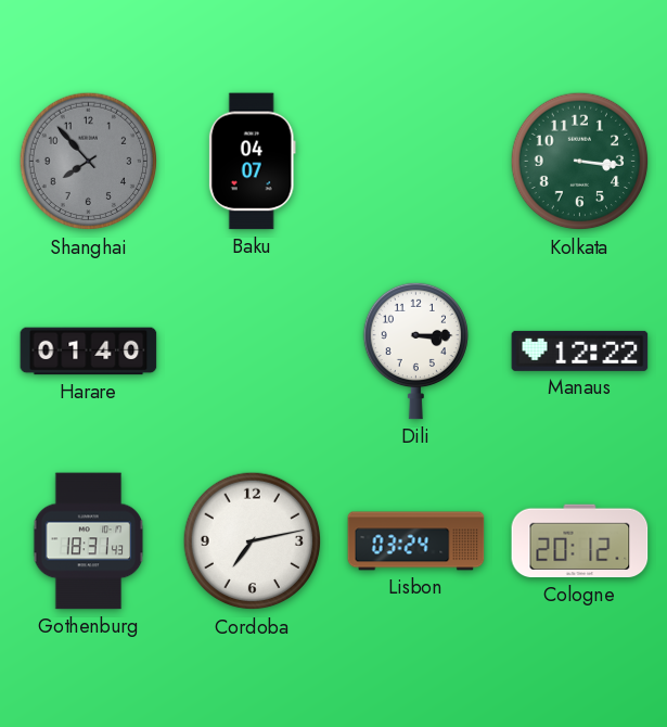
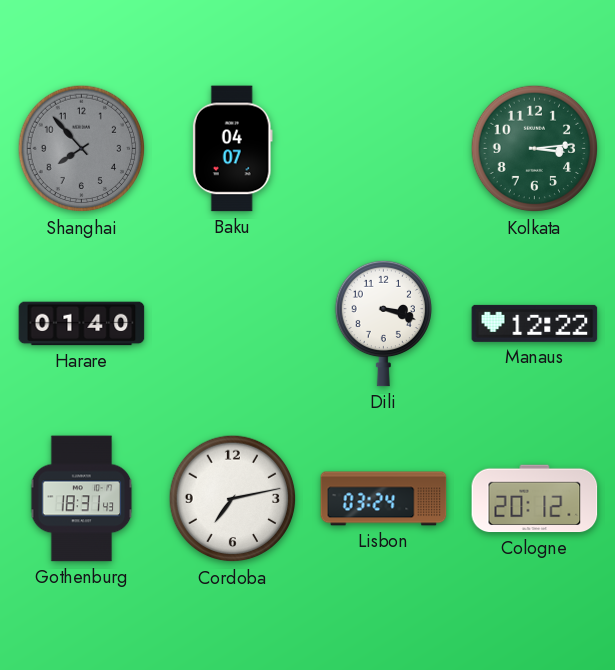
Kolkata: 3:16 -> 3:14 (535, 149)
Dili: 3:15 -> 3:18 (383, 323)
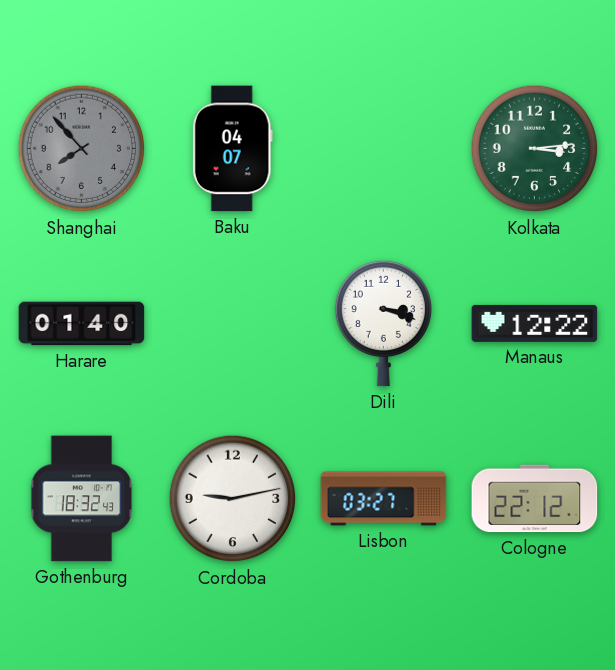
Gothenburg: 18:31 -> 18:32 (82, 499)
Cordoba: 7:13 -> 9:13 (233, 499)
Lisbon: 03:24 -> 03:27 (384, 499)
Cologne: 20:12 -> 22:12 (535, 499)
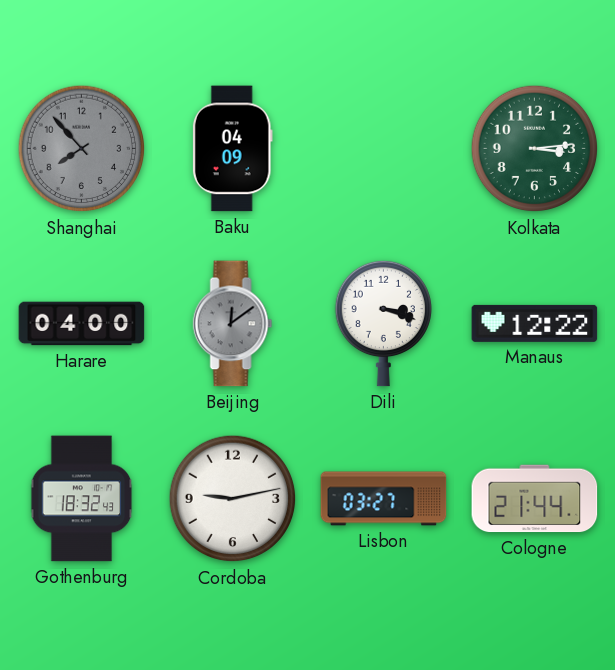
Baku: 04:07 -> 04:09 (232, 149)
Harare: 01:40 -> 04:00 (82, 324)
Beijing: none -> 12:09 (233, 324)
Cologne: 22:12 -> 21:44 (535, 499)
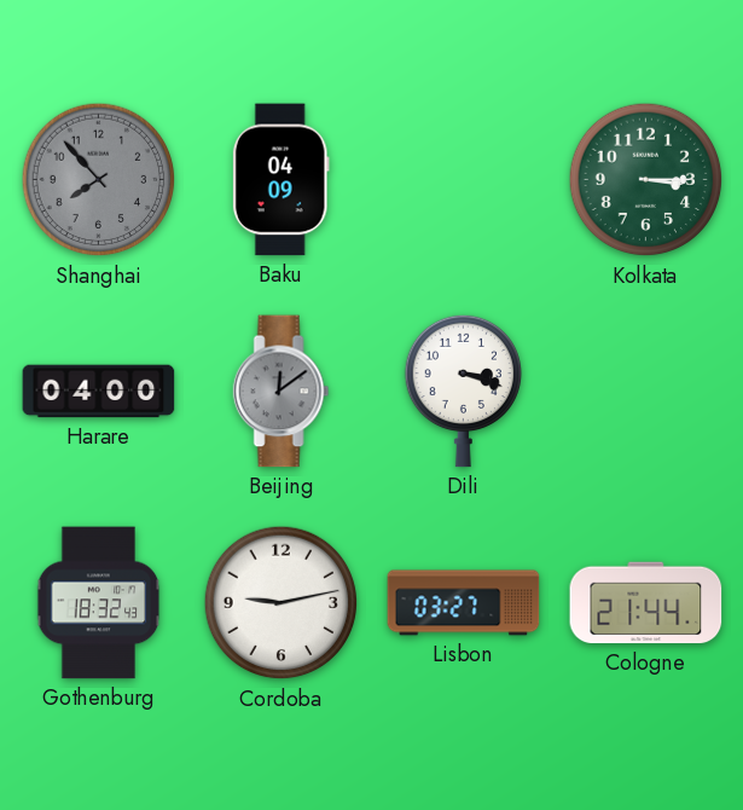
Kolkata: 3:14 -> 3:15 (646, 180)
Manaus: 12:22 -> none (535, 323)
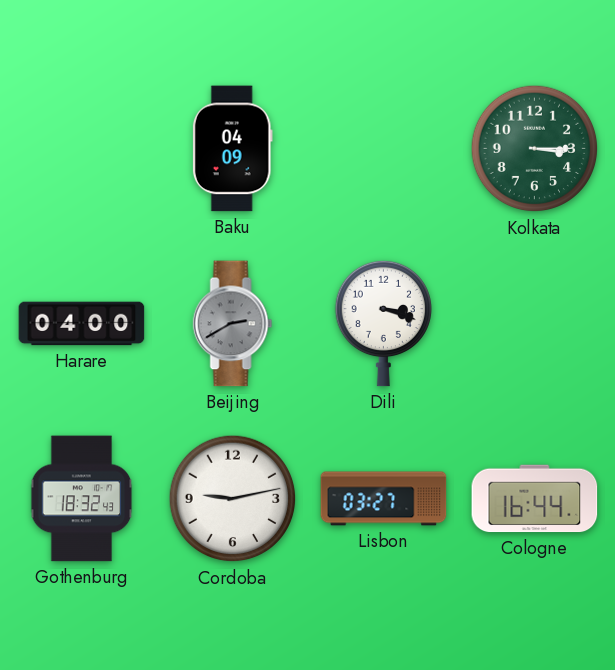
Shanghai: 7:53 -> none (99, 180)
Beijing: 12:09 -> 2:40 (233, 324)
Cologne: 21:44 -> 16:44 (535, 499)
